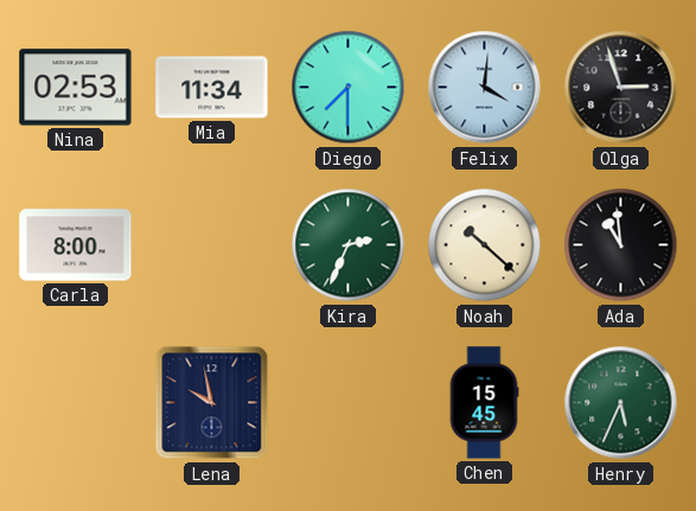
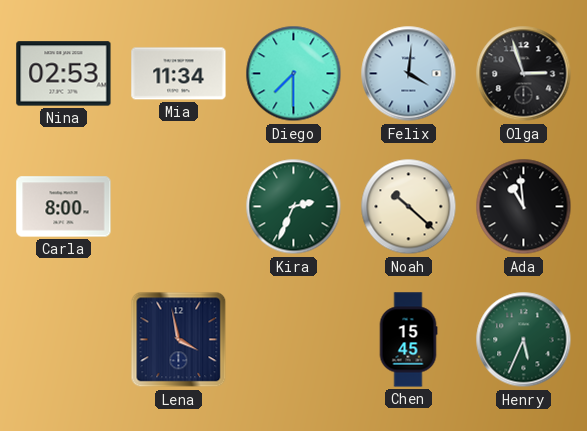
Lena: 9:58 -> 3:58 (179, 340)
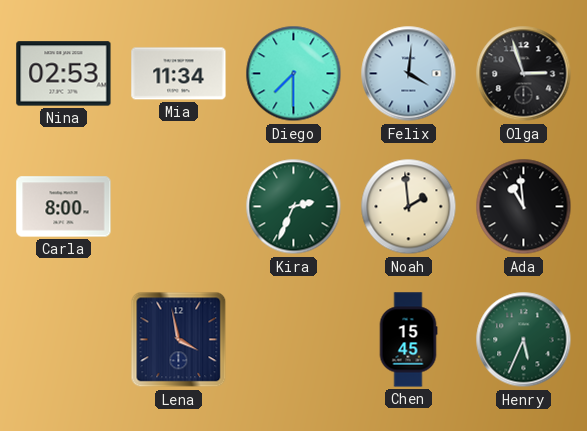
Noah: 10:22 -> 1:59 (409, 207)
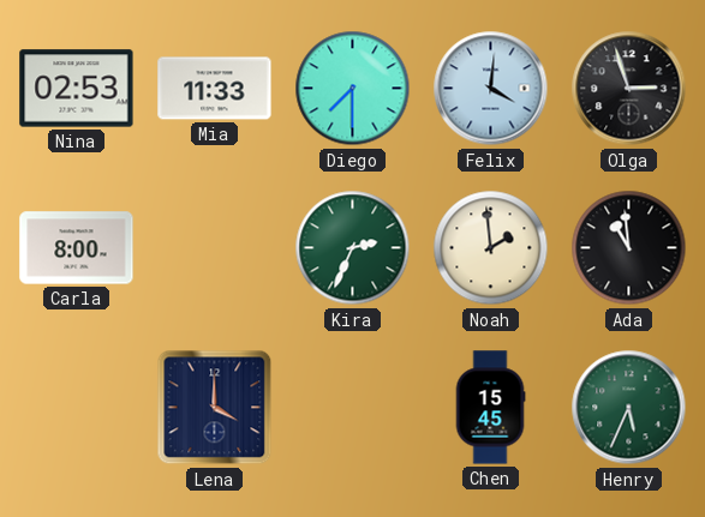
Mia: 11:34 -> 11:33 (215, 89)
Lena: 3:58 -> 4:00 (215, 408)
